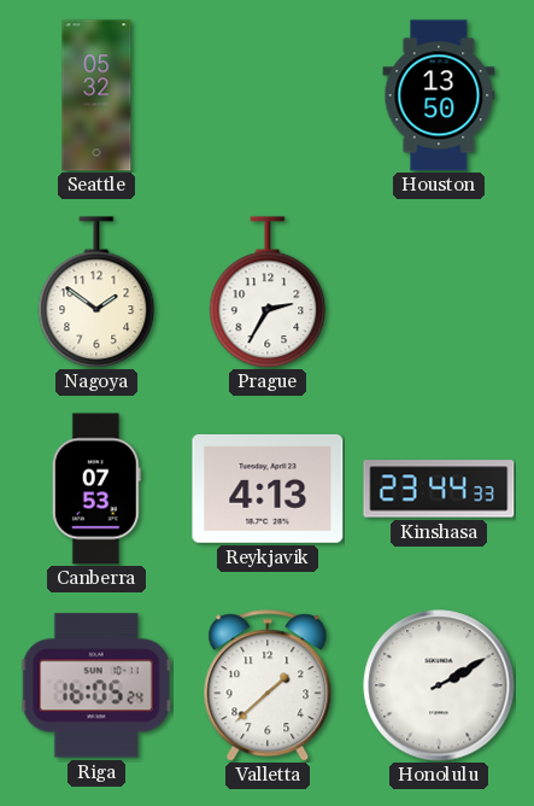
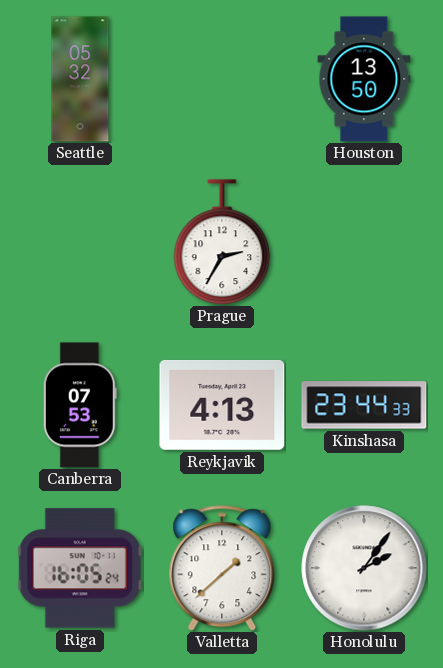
Nagoya: 1:51 -> none (96, 292)
Honolulu: 2:10 -> 2:06 (364, 568)
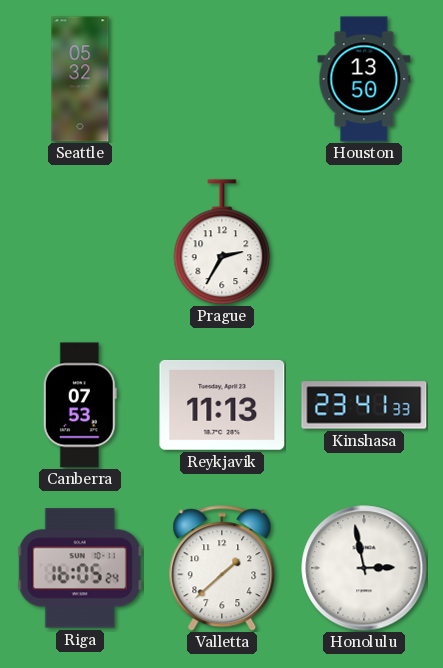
Reykjavik: 4:13 -> 11:13 (222, 405)
Kinshasa: 23:44 -> 23:41 (364, 405)
Honolulu: 2:06 -> 2:58 (364, 568)
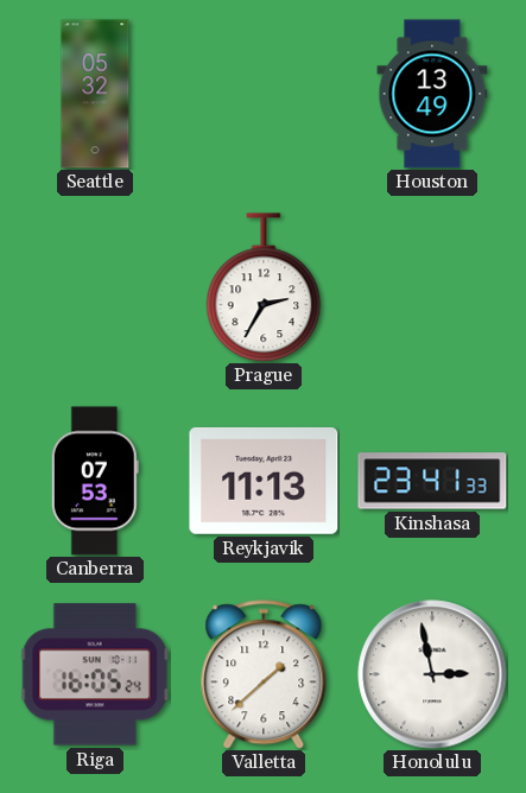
Houston: 13:50 -> 13:49 (432, 94)
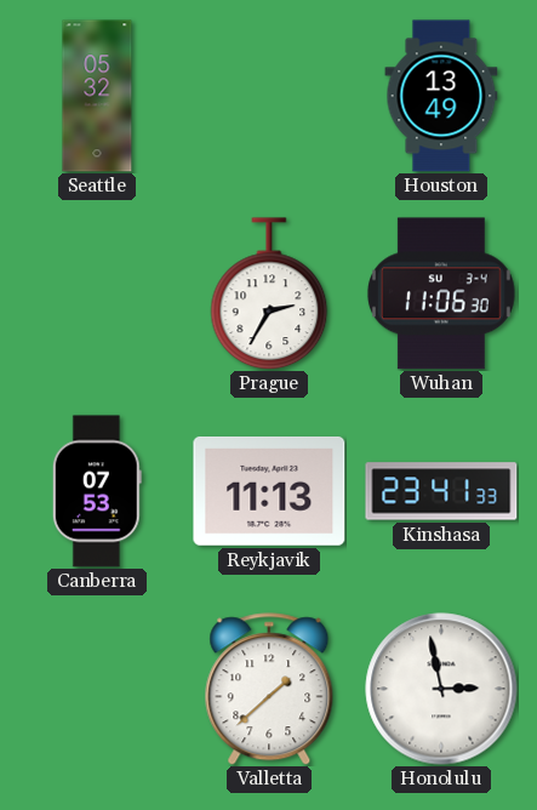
Wuhan: none -> 11:06 (441, 293)
Riga: 16:05 -> none (95, 674)
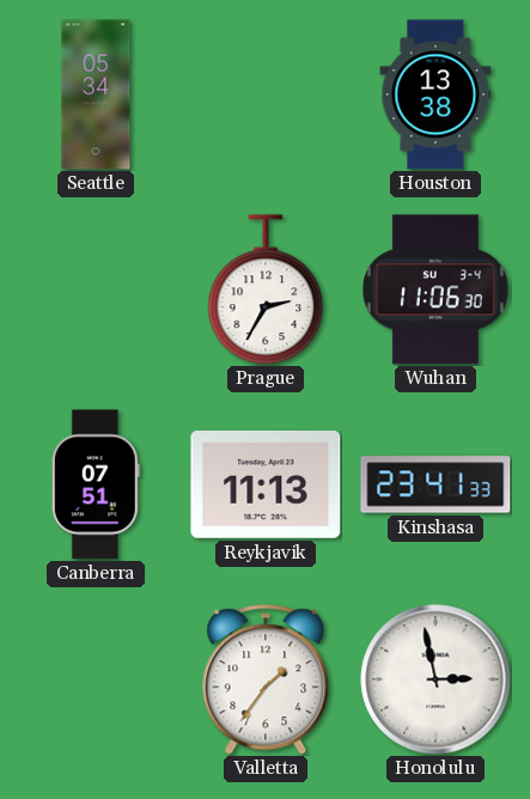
Seattle: 05:32 -> 05:34 (96, 94)
Houston: 13:49 -> 13:38 (435, 94)
Canberra: 07:53 -> 07:51 (96, 484)
Valletta: 1:38 -> 1:36 (266, 679)
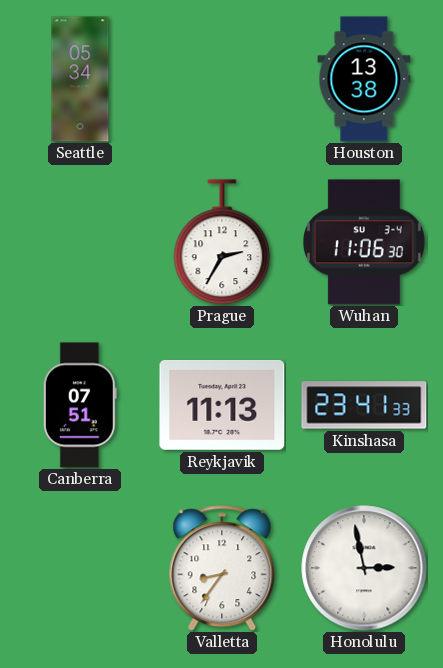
Valletta: 1:36 -> 8:36 (222, 568)
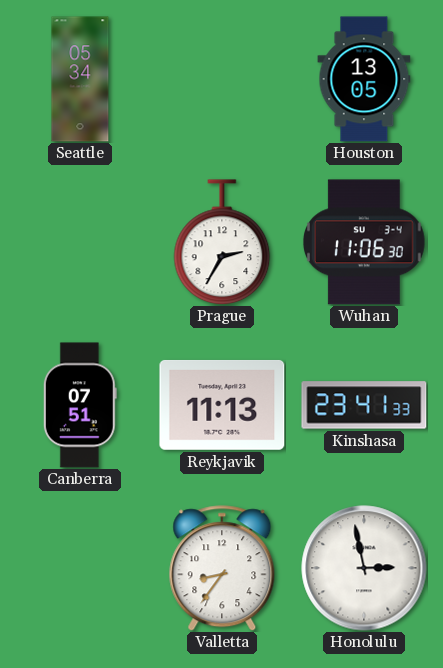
Houston: 13:38 -> 13:05 (364, 79)
